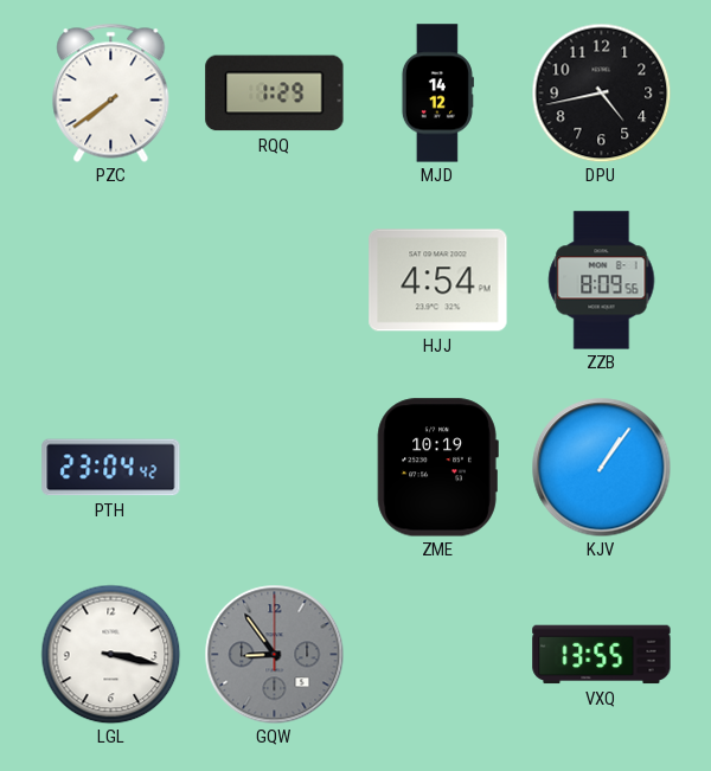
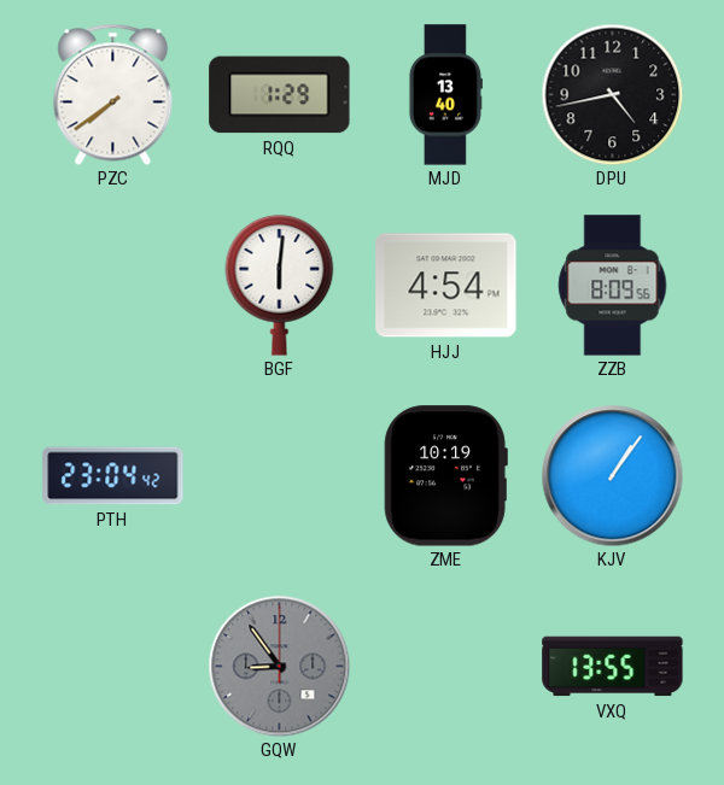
MJD: 14:12 -> 13:40 (445, 95)
BGF: none -> 6:01 (280, 285)
LGL: 3:17 -> none (110, 654)
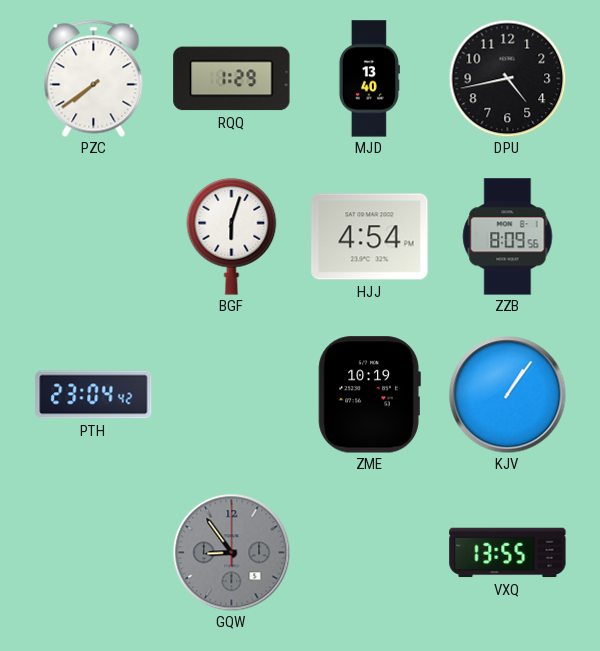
BGF: 6:01 -> 6:03 (232, 236)
